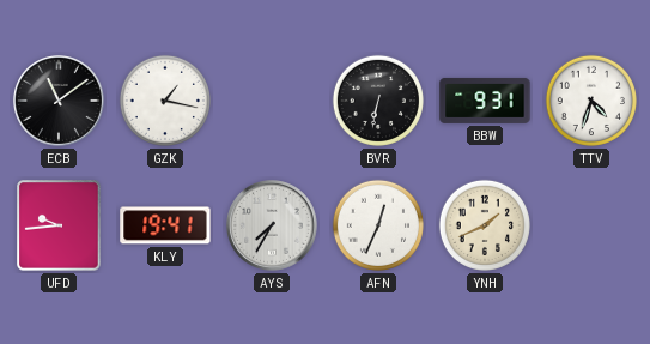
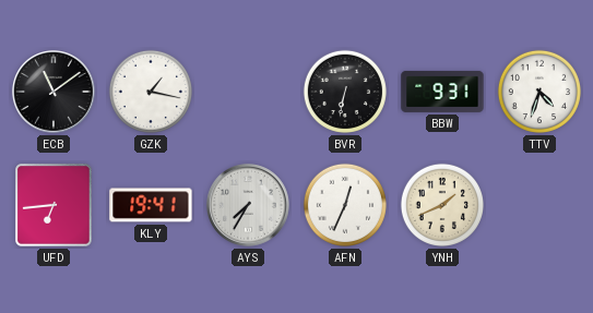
UFD: 9:44 -> 6:44 (54, 205)
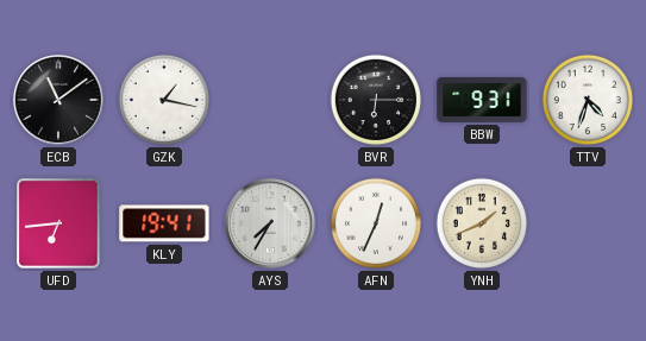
BVR: 6:32 -> 6:15 (376, 100)
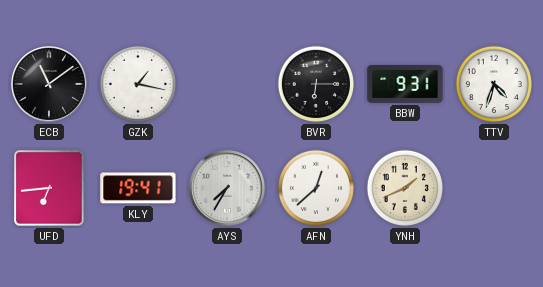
AFN: 12:34 -> 12:38 (316, 188)
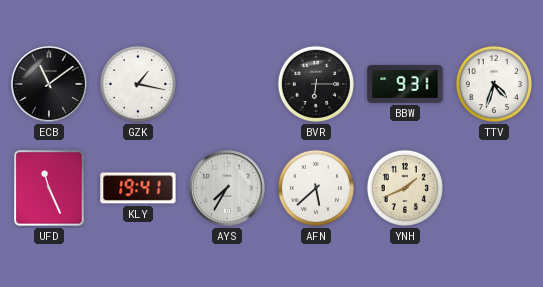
UFD: 6:44 -> 11:26 (49, 188)
AFN: 12:38 -> 5:38 (316, 188)
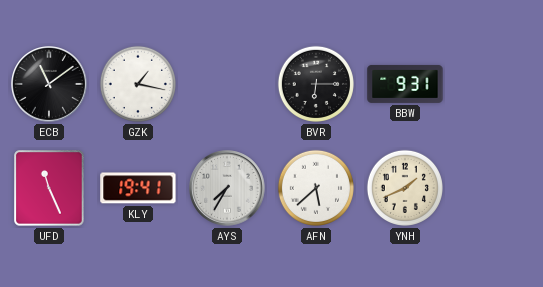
TTV: 4:33 -> none (494, 84)
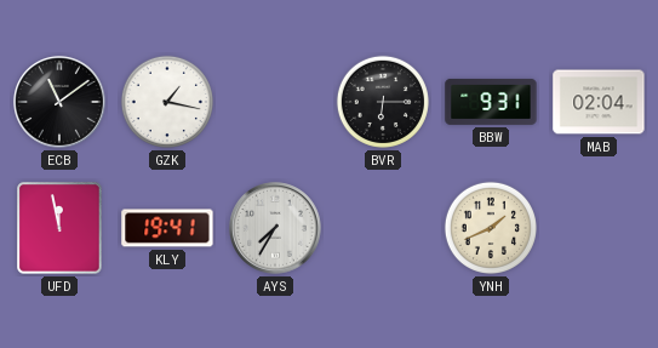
MAB: none -> 02:04 (599, 102)
UFD: 11:26 -> 11:58 (59, 228)
AFN: 5:38 -> none (316, 188)
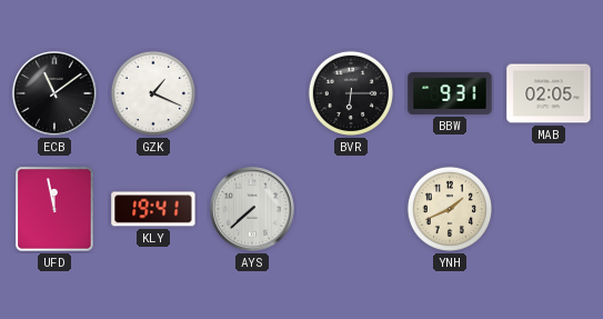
GZK: 1:17 -> 1:19 (153, 93)
MAB: 02:04 -> 02:05 (549, 93)
AYS: 7:35 -> 7:38 (253, 210)
